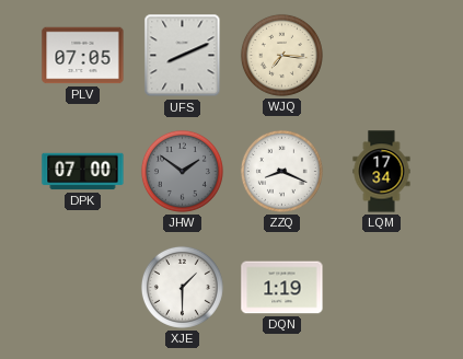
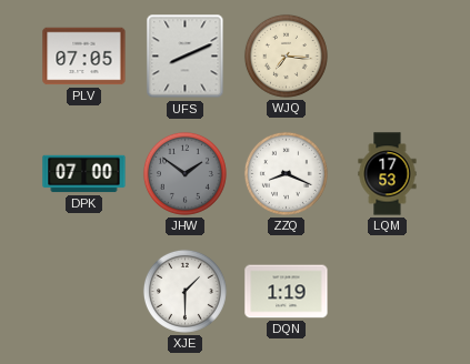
LQM: 17:34 -> 17:53 (388, 174)
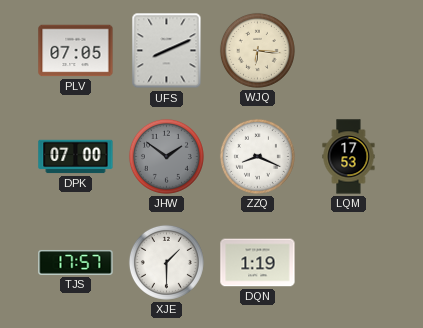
WJQ: 7:16 -> 6:16 (257, 50)
TJS: none -> 17:57 (76, 262)
